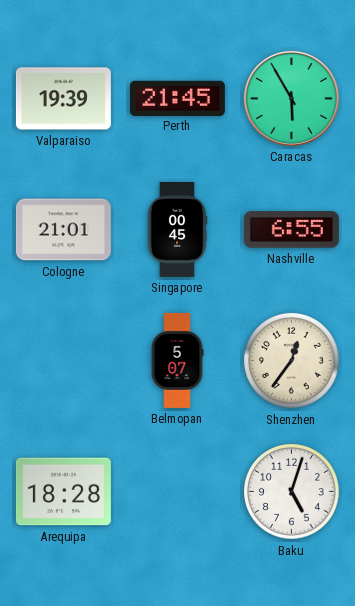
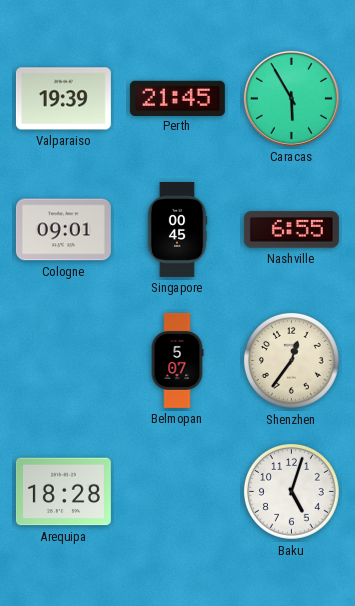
Cologne: 21:01 -> 09:01 (63, 230)
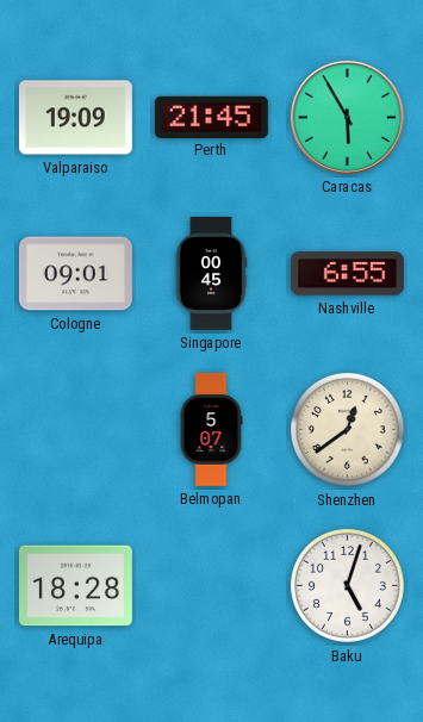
Valparaiso: 19:39 -> 19:09 (75, 118)
Shenzhen: 12:36 -> 12:39 (348, 430)
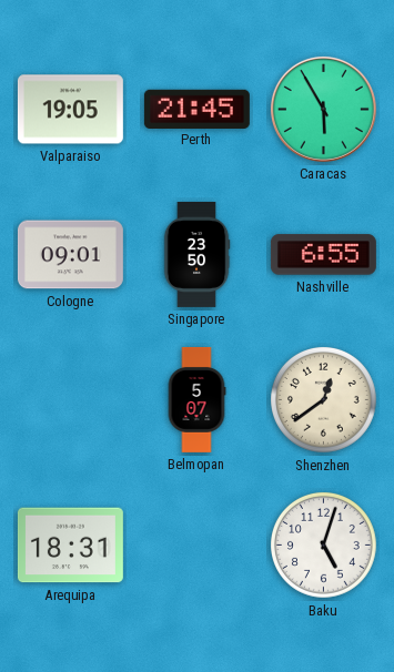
Valparaiso: 19:09 -> 19:05 (70, 110)
Singapore: 00:45 -> 23:50 (196, 254)
Arequipa: 18:28 -> 18:31 (70, 546)
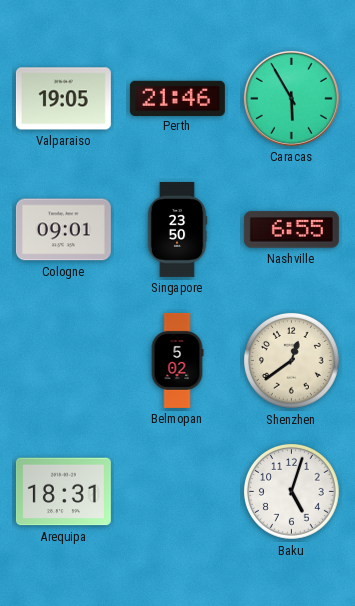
Perth: 21:45 -> 21:46 (177, 98)
Belmopan: 5:07 -> 5:02 (177, 360)
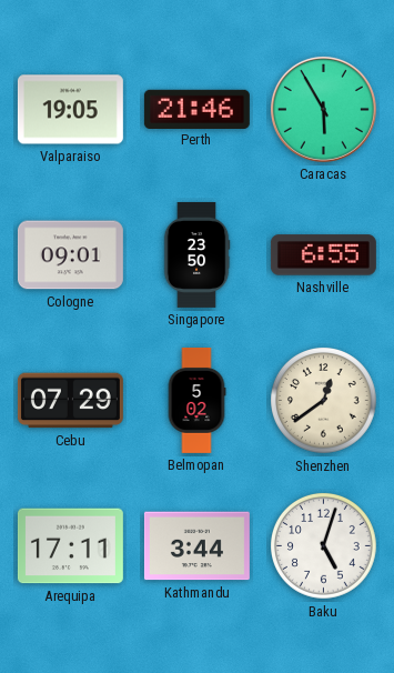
Cebu: none -> 07:29 (70, 401)
Arequipa: 18:31 -> 17:11 (70, 546)
Kathmandu: none -> 3:44 (196, 546)
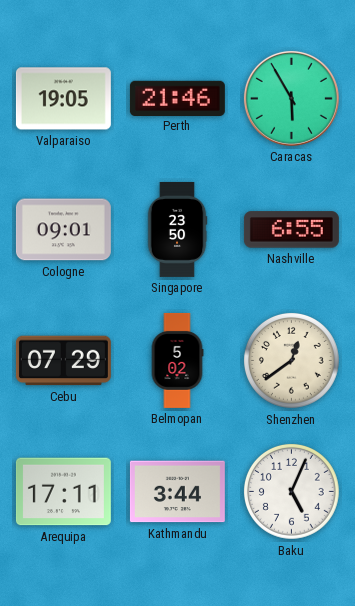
Baku: 5:03 -> 5:04 (292, 492)
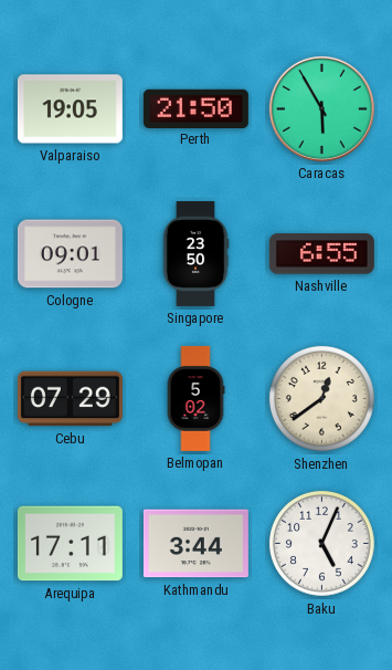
Perth: 21:46 -> 21:50 (195, 108)
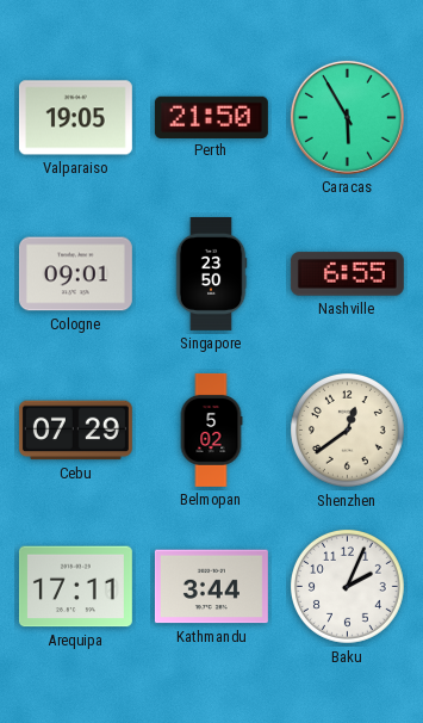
Baku: 5:04 -> 2:04 (348, 587)
